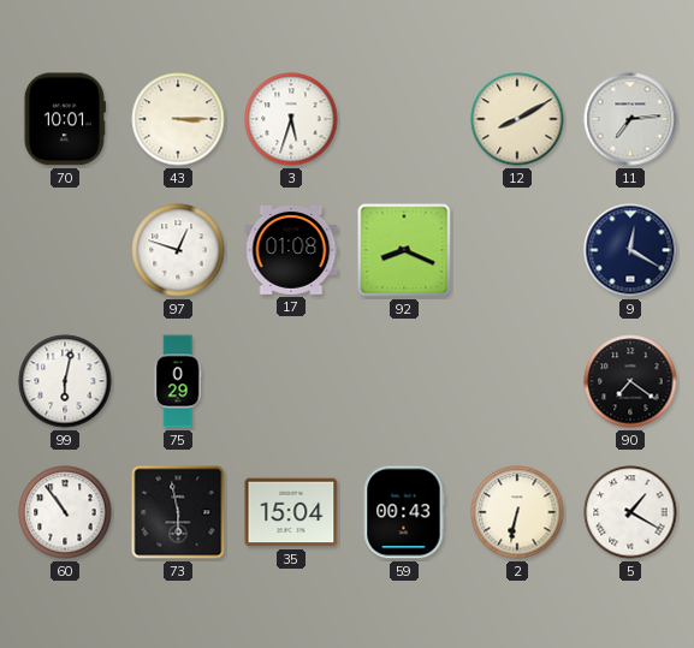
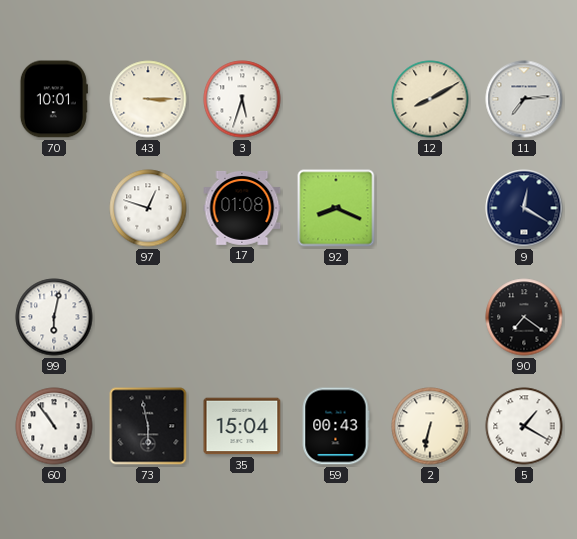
75: 0:29 -> none (178, 381)
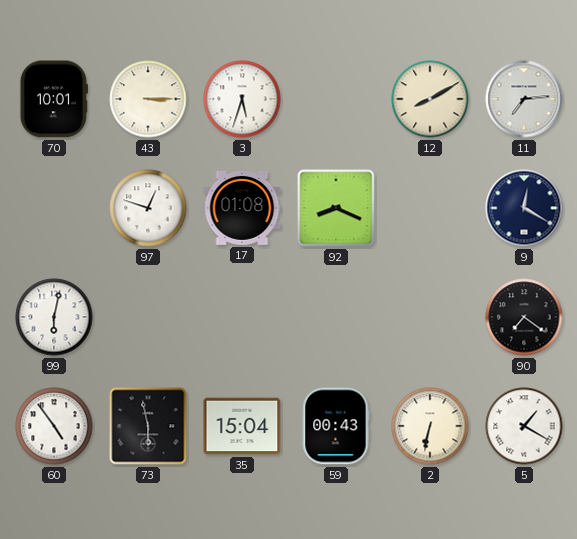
60: 10:54 -> 4:54 (54, 426)
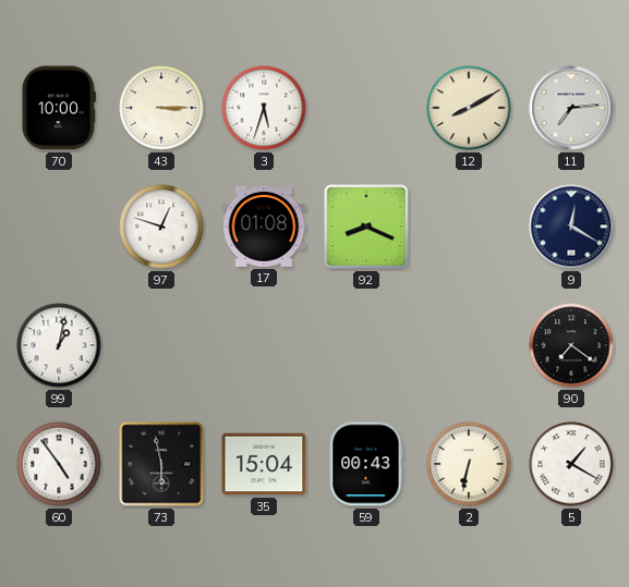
70: 10:01 -> 10:00 (59, 108)
99: 6:02 -> 1:02 (59, 345)
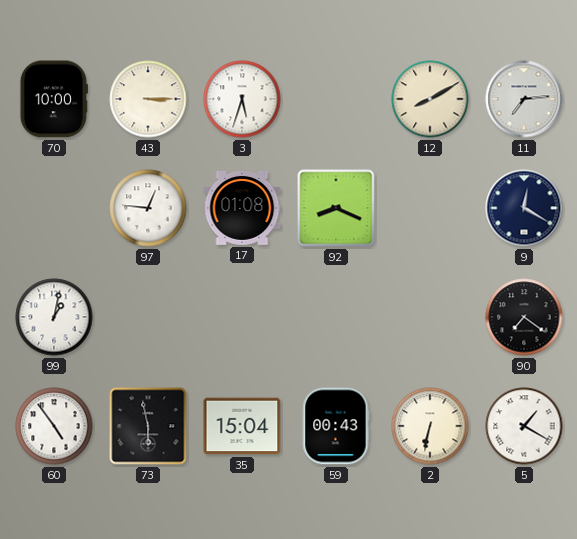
97: 12:48 -> 12:46 (148, 208)
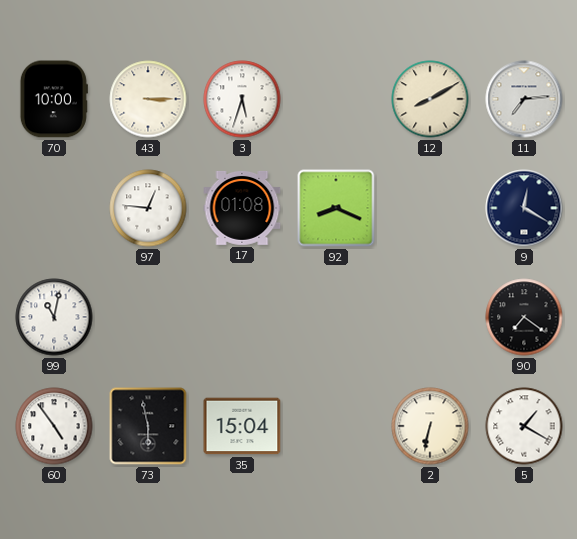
99: 1:02 -> 11:02 (54, 317)
59: 00:43 -> none (336, 426)
